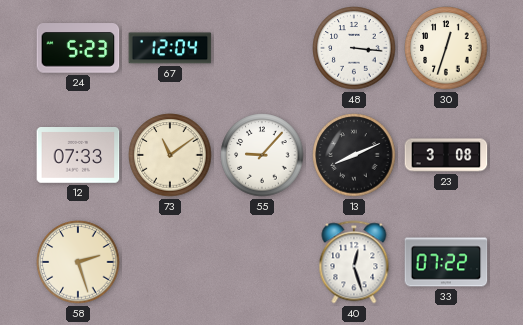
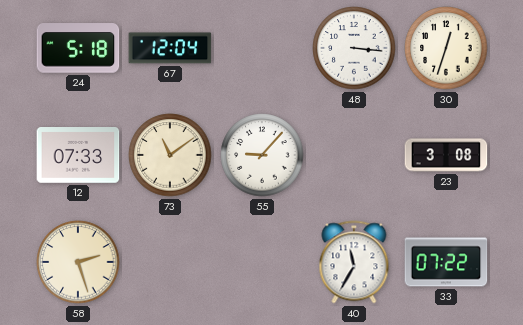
24: 5:23 -> 5:18 (78, 48)
13: 8:11 -> none (354, 155)
40: 12:27 -> 11:35 (354, 262)
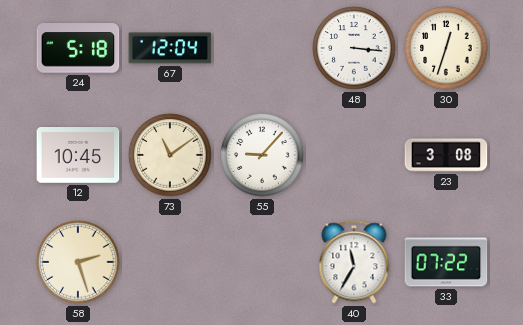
12: 07:33 -> 10:45 (78, 156)
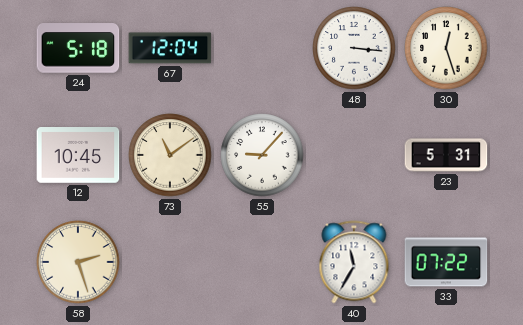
30: 12:33 -> 12:27 (446, 48)
23: 3:08 -> 5:31 (446, 155)
